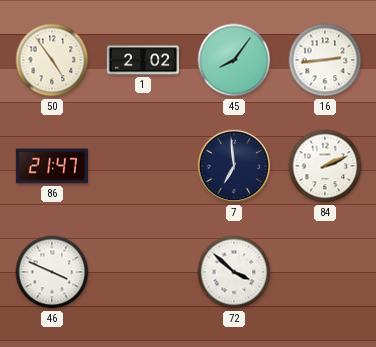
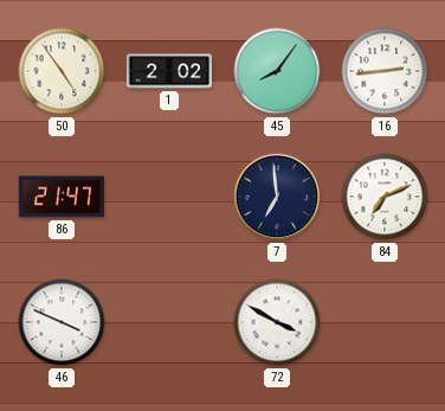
84: 2:11 -> 7:11 (385, 197)
72: 3:52 -> 3:50 (277, 322)
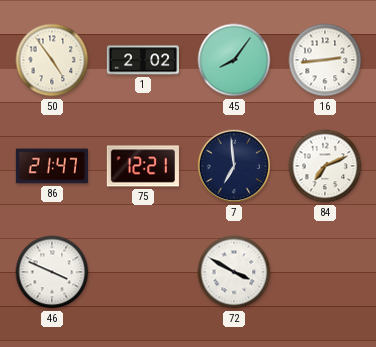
75: none -> 12:21 (143, 166)
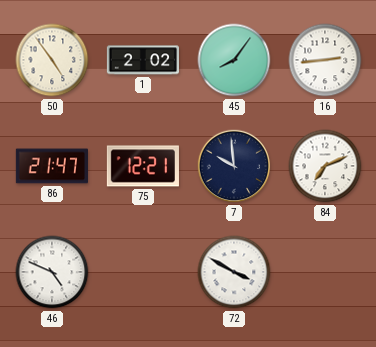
7: 6:59 -> 9:59 (234, 166)
46: 3:49 -> 4:49 (52, 272)
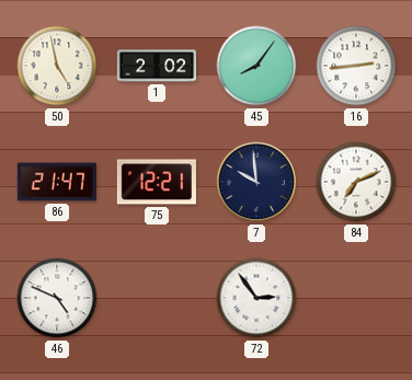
50: 4:54 -> 4:58 (57, 66)
72: 3:50 -> 2:54 (256, 298)
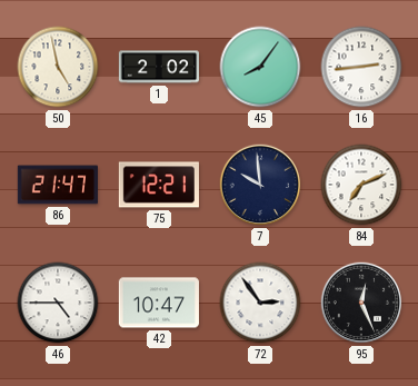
46: 4:49 -> 4:45 (58, 303)
42: none -> 10:47 (158, 303)
95: none -> 12:26 (361, 303)
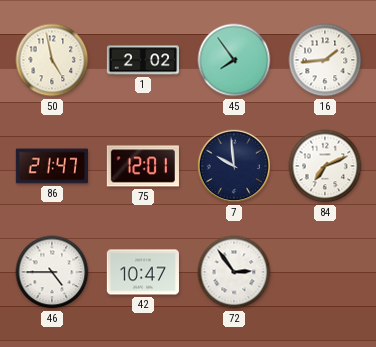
45: 8:06 -> 7:54 (234, 60)
16: 2:44 -> 1:44 (325, 60)
75: 12:21 -> 12:01 (143, 166)
95: 12:26 -> none (361, 303)
